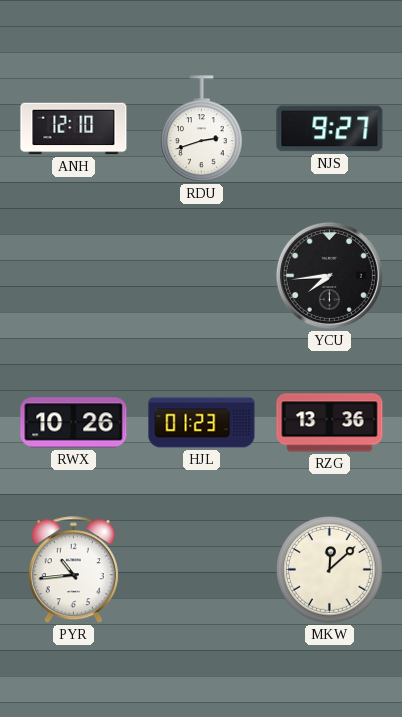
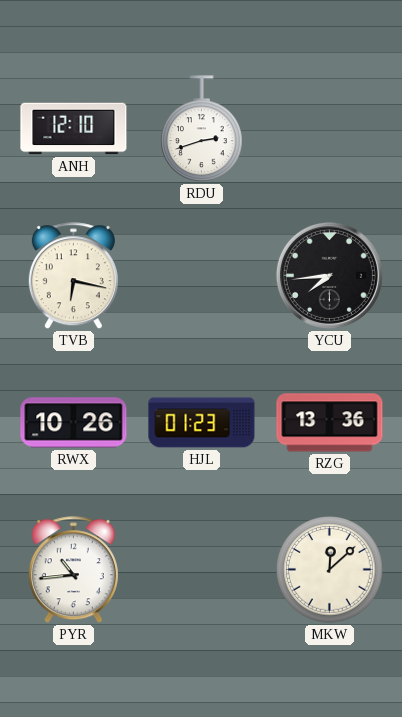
NJS: 9:27 -> none (330, 129)
TVB: none -> 6:17 (73, 276)
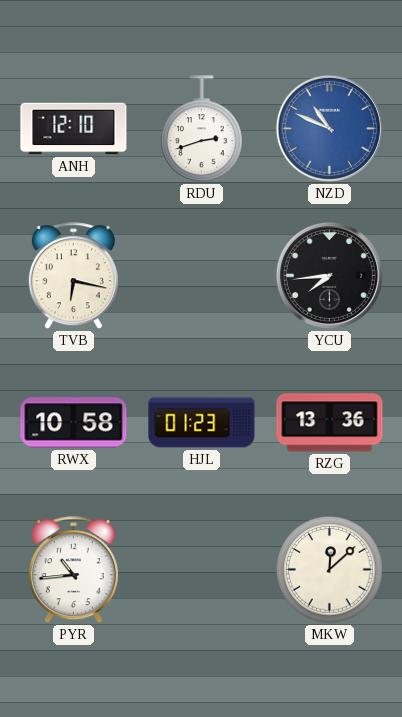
NZD: none -> 10:49 (329, 128)
RWX: 10:26 -> 10:58 (74, 423)
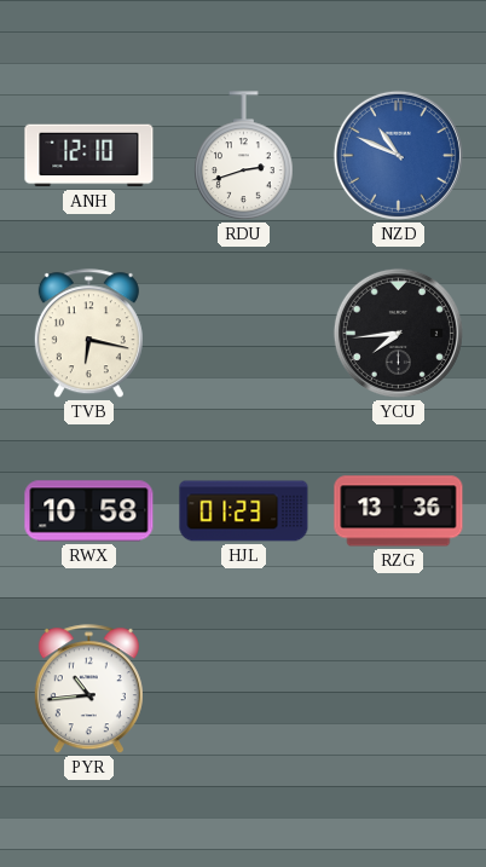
MKW: 12:08 -> none (330, 570)
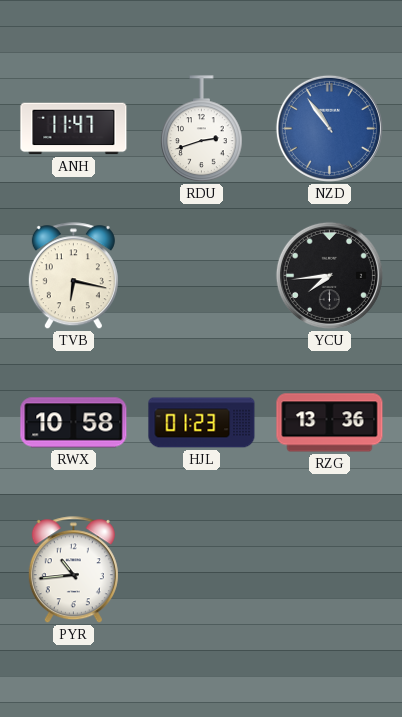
ANH: 12:10 -> 11:47 (74, 129)
NZD: 10:49 -> 10:54 (329, 128)
